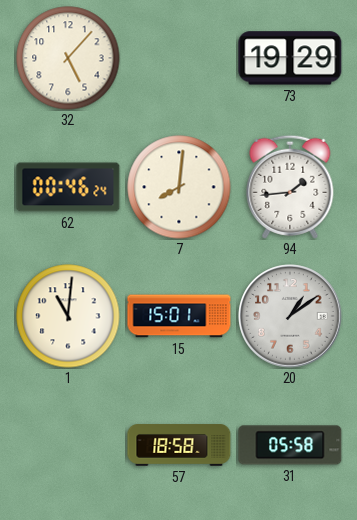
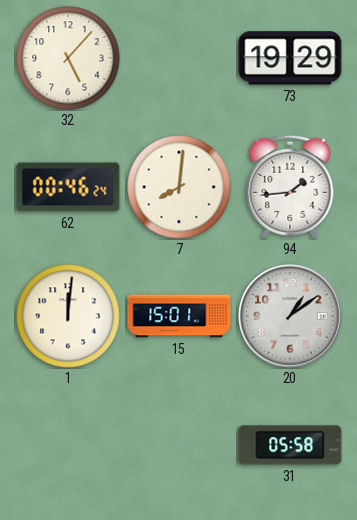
1: 11:01 -> 12:01 (68, 316)
57: 18:58 -> none (179, 445)
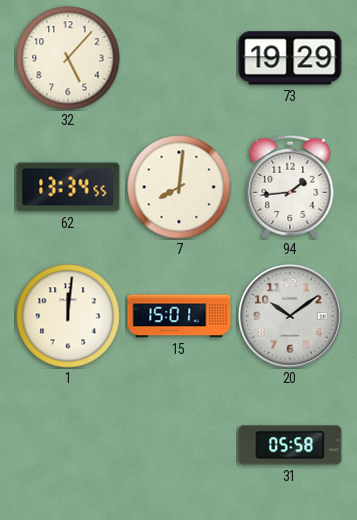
62: 00:46 -> 13:34 (68, 187)
20: 1:09 -> 10:09 (290, 316)
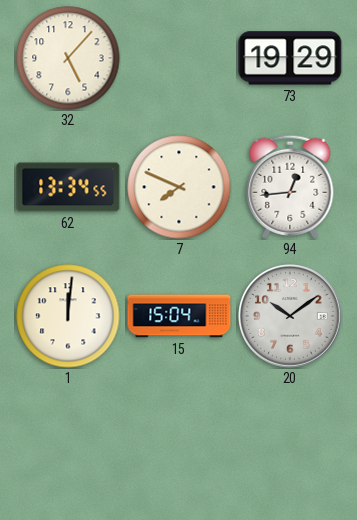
7: 8:01 -> 7:49 (179, 187)
94: 1:44 -> 12:44 (290, 187)
15: 15:01 -> 15:04 (179, 316)
31: 05:58 -> none (290, 445)
